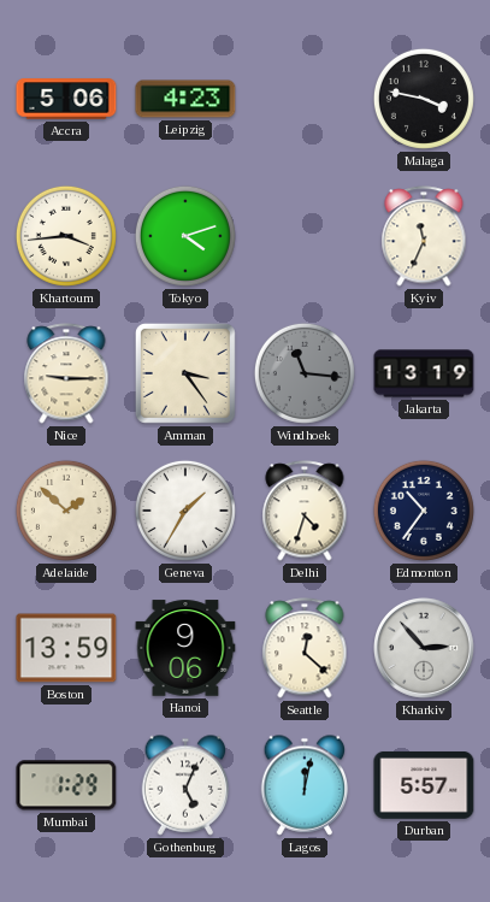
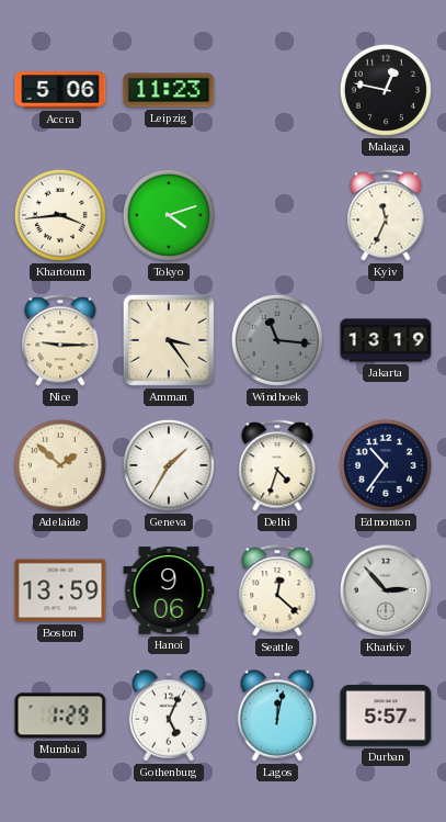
Leipzig: 4:23 -> 11:23 (169, 90)
Malaga: 3:47 -> 12:47 (386, 90)
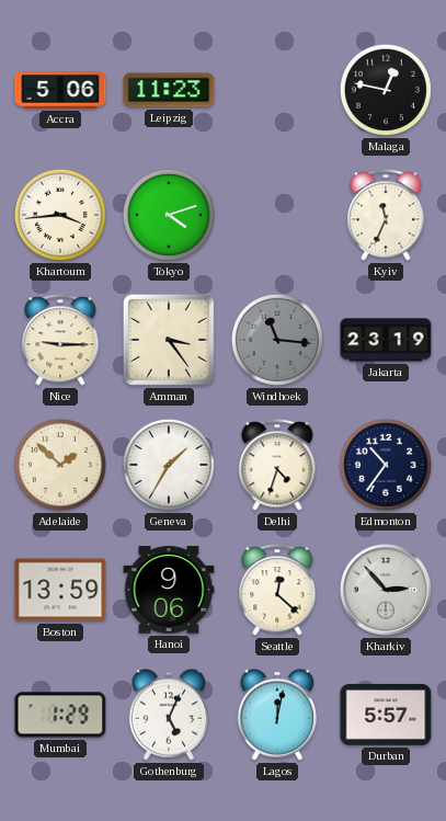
Jakarta: 13:19 -> 23:19 (386, 340)
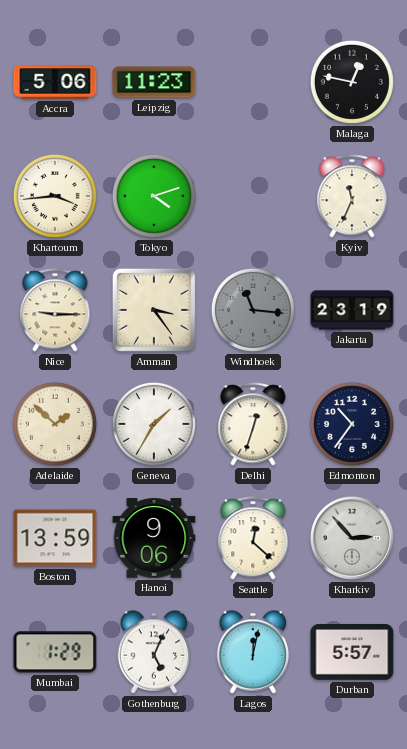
Delhi: 4:33 -> 12:33 (253, 424)
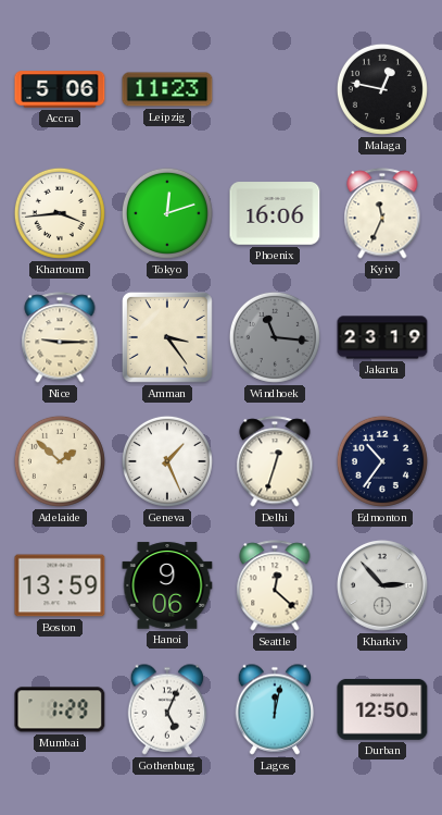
Tokyo: 4:12 -> 12:12 (167, 213)
Phoenix: none -> 16:06 (275, 213)
Geneva: 1:35 -> 1:26 (167, 461)
Durban: 5:57 -> 12:50 (382, 709)
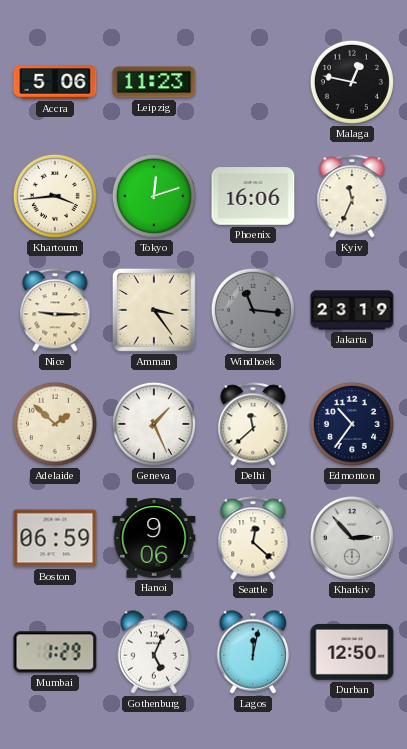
Delhi: 12:33 -> 11:38 (253, 424)
Boston: 13:59 -> 06:59 (55, 538)
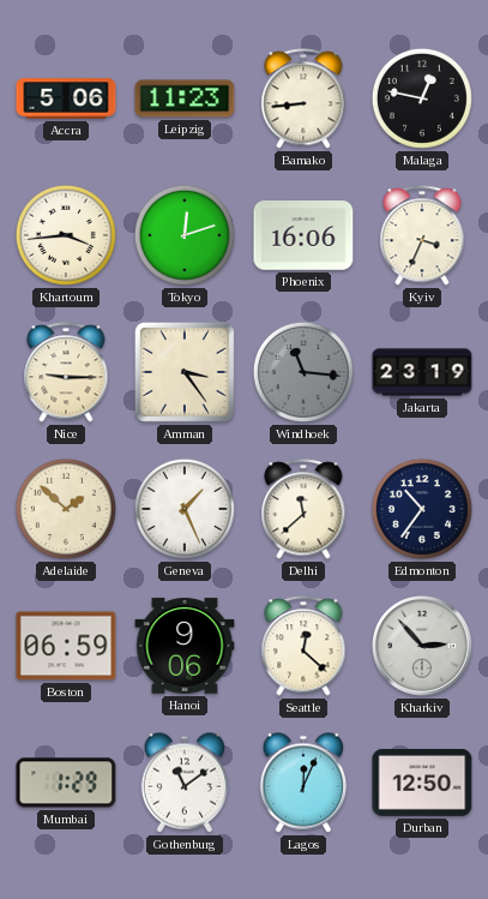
Bamako: none -> 8:44 (303, 98)
Kyiv: 11:34 -> 3:34 (422, 235)
Gothenburg: 5:04 -> 11:09 (185, 783)
Lagos: 12:02 -> 12:04 (303, 783)
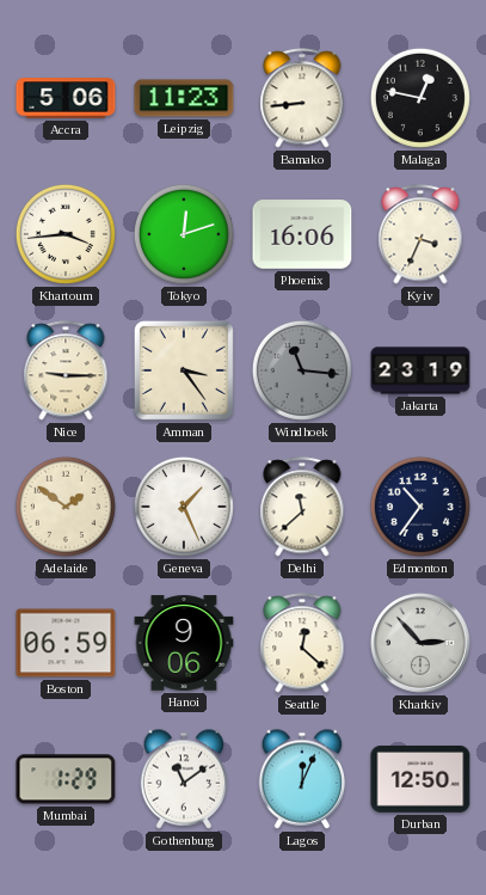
Adelaide: 1:52 -> 1:51 (66, 507)
